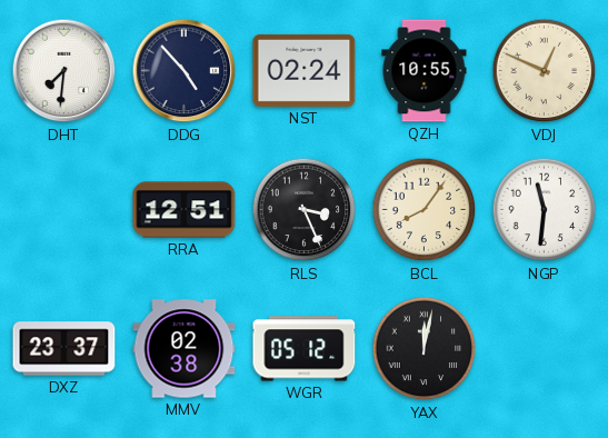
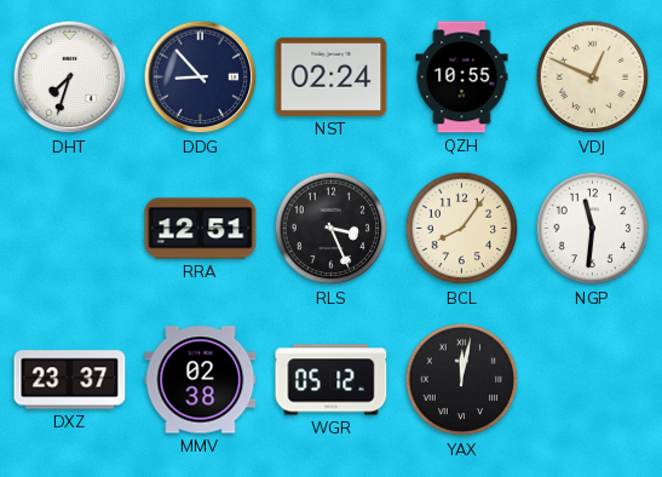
DHT: 7:31 -> 7:33 (70, 77)
DDG: 4:53 -> 8:53 (201, 77)
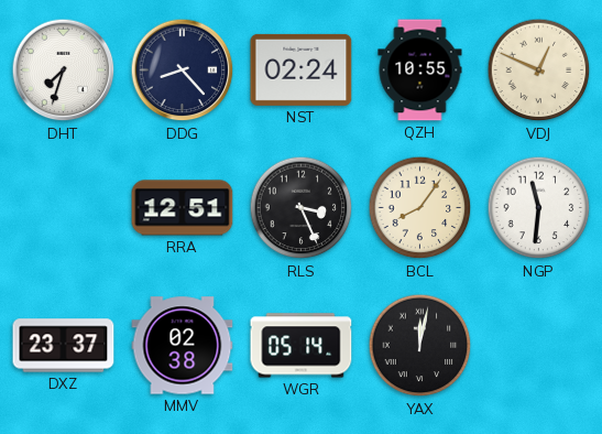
DDG: 8:53 -> 8:23 (183, 70)
WGR: 05:12 -> 05:14 (302, 346)
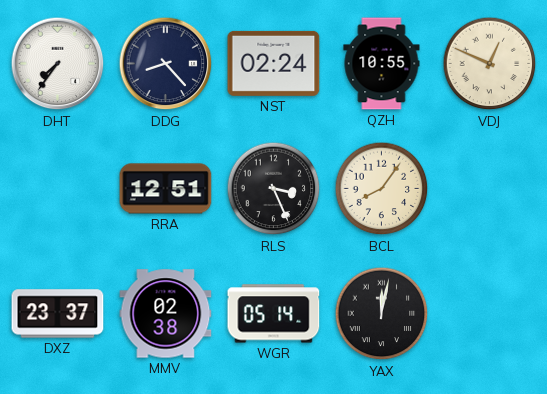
DHT: 7:33 -> 7:36 (58, 64)
NGP: 11:31 -> none (539, 208)
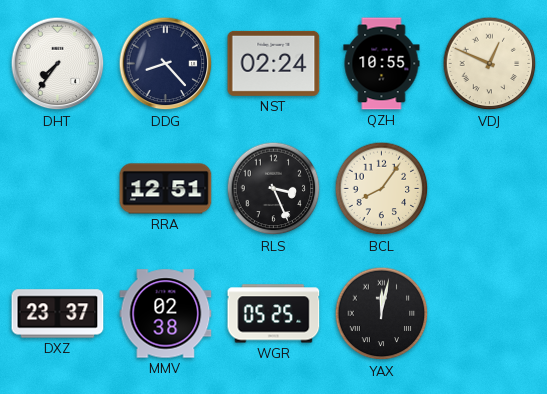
WGR: 05:14 -> 05:25 (274, 314)
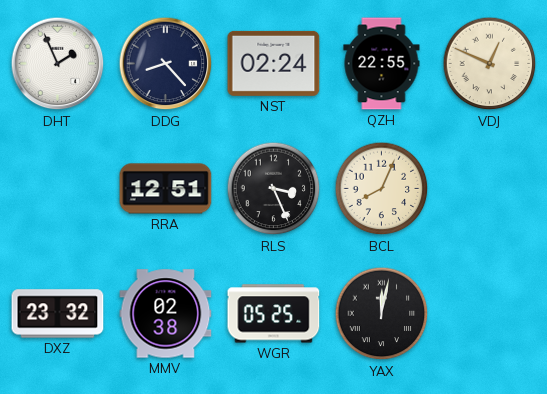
DHT: 7:36 -> 1:56 (58, 64)
QZH: 10:55 -> 22:55 (382, 64)
BCL: 8:06 -> 8:04 (382, 189)
DXZ: 23:37 -> 23:32 (58, 314)
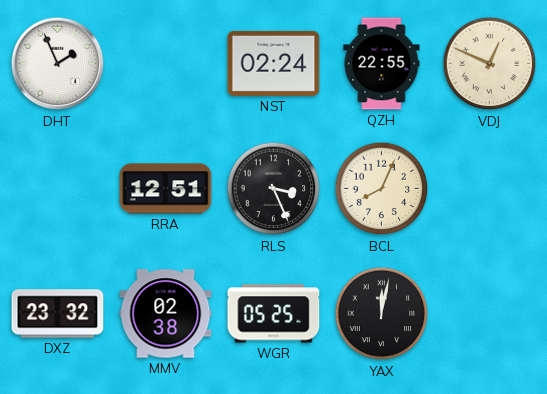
DDG: 8:23 -> none (166, 64)
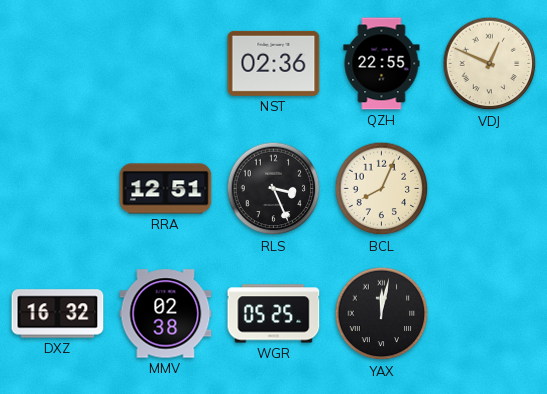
DHT: 1:56 -> none (58, 64)
NST: 02:24 -> 02:36 (274, 63)
DXZ: 23:32 -> 16:32 (58, 314)
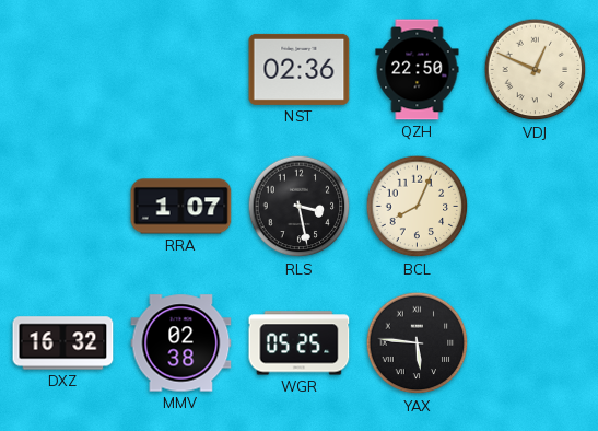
QZH: 22:55 -> 22:50 (418, 70)
RRA: 12:51 -> 1:07 (181, 207)
RLS: 3:26 -> 3:28 (300, 207)
YAX: 12:02 -> 5:46 (418, 343)
